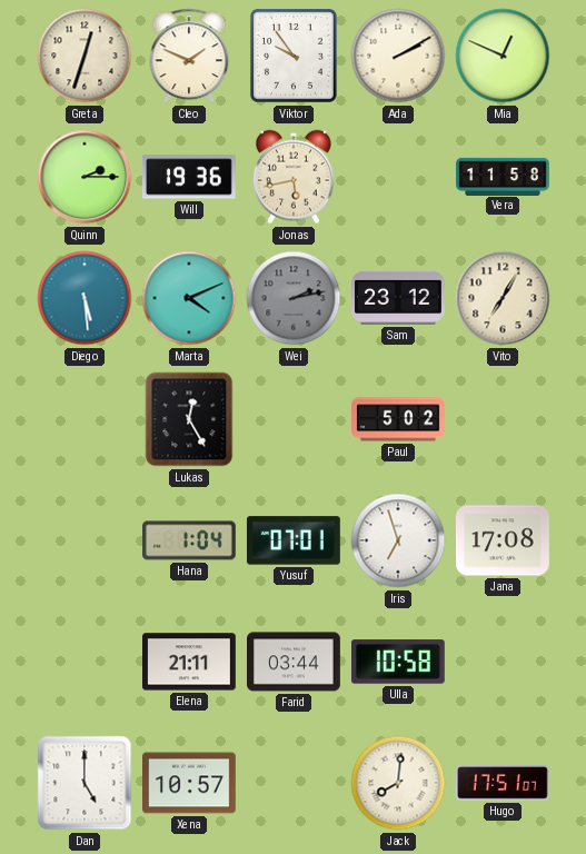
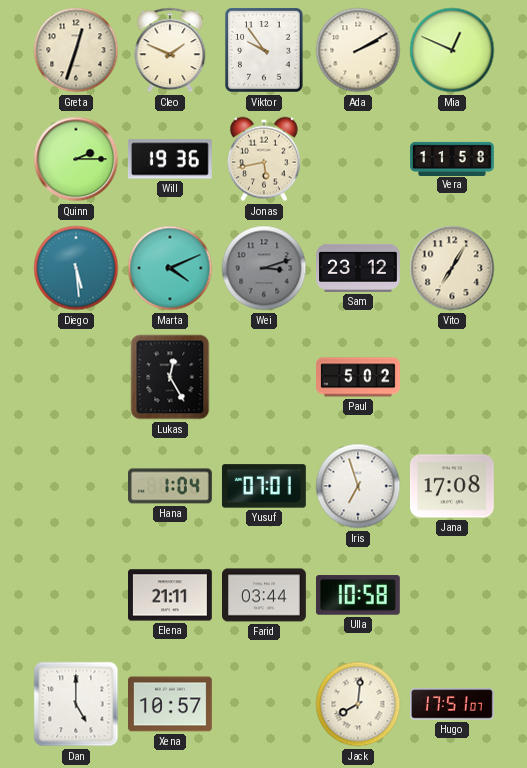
Wei: 2:13 -> 3:12 (264, 268)
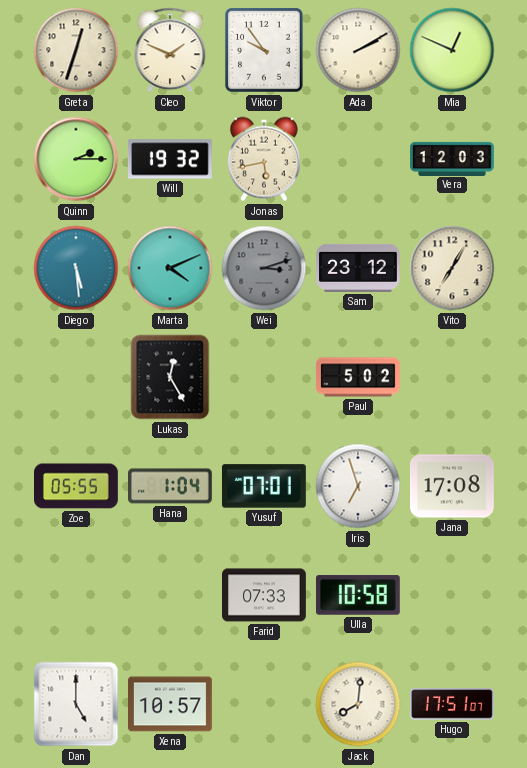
Will: 19:36 -> 19:32 (170, 159)
Vera: 11:58 -> 12:03 (452, 158)
Zoe: none -> 05:55 (77, 486)
Elena: 21:11 -> none (171, 595)
Farid: 03:44 -> 07:33 (265, 595)
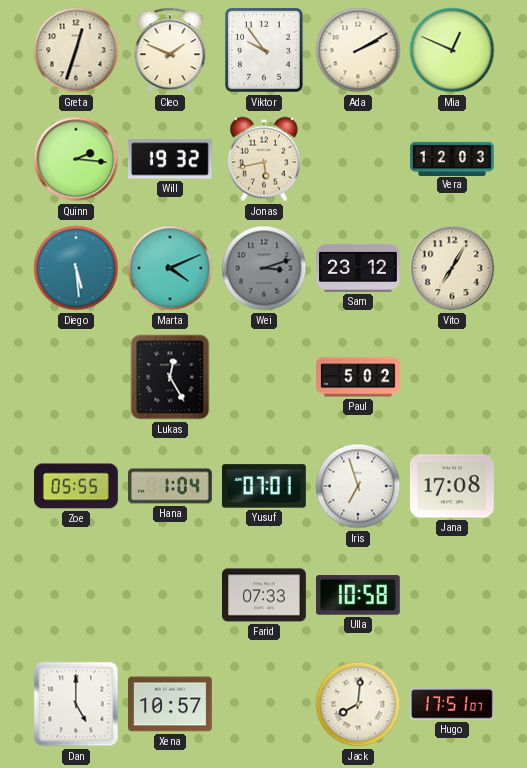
Quinn: 2:15 -> 2:16 (76, 159)
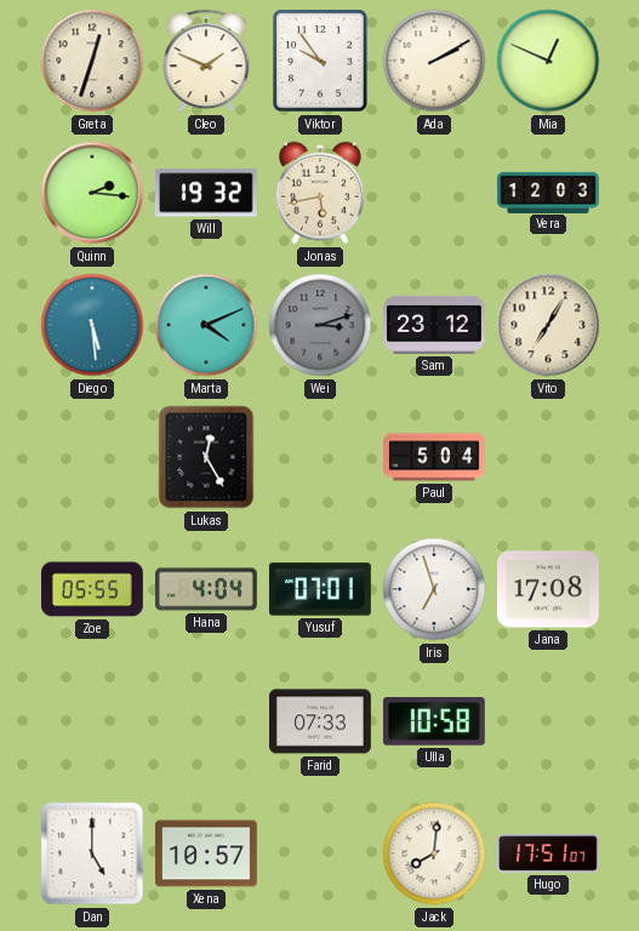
Paul: 5:02 -> 5:04 (435, 457)
Hana: 1:04 -> 4:04 (207, 589)
